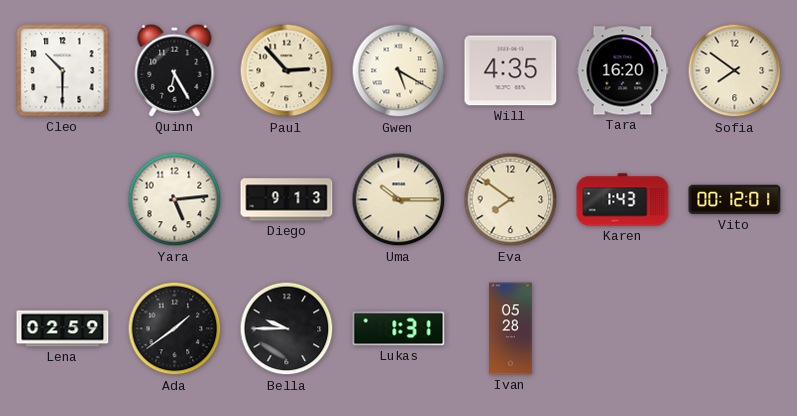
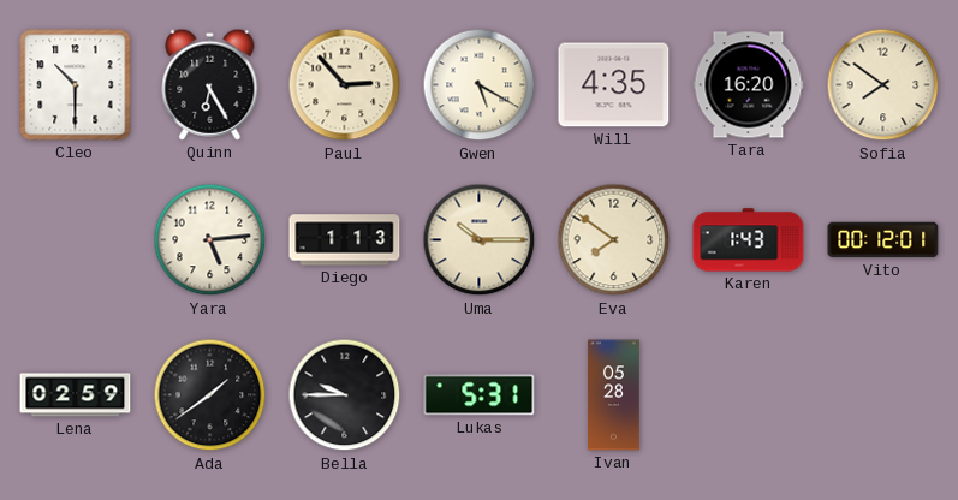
Diego: 9:13 -> 1:13 (345, 240)
Lukas: 1:31 -> 5:31 (480, 395)
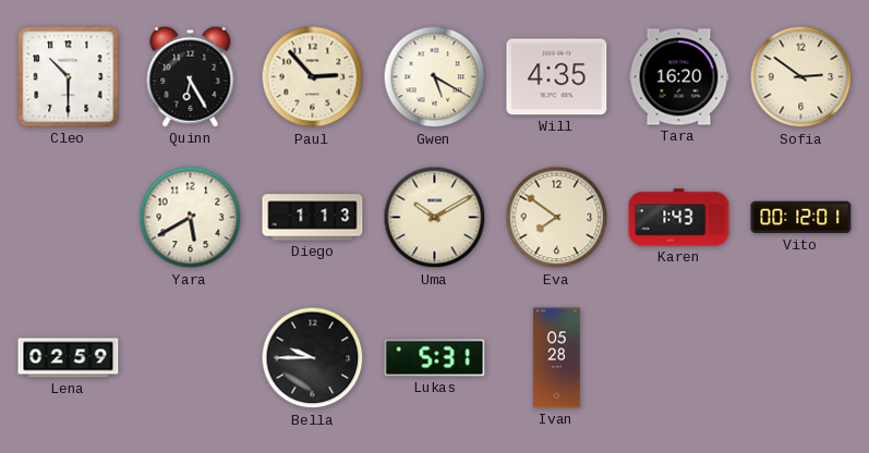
Sofia: 7:51 -> 2:51 (801, 77)
Yara: 5:14 -> 5:40 (191, 218)
Uma: 10:15 -> 10:10 (435, 218)
Ada: 1:39 -> none (210, 395)
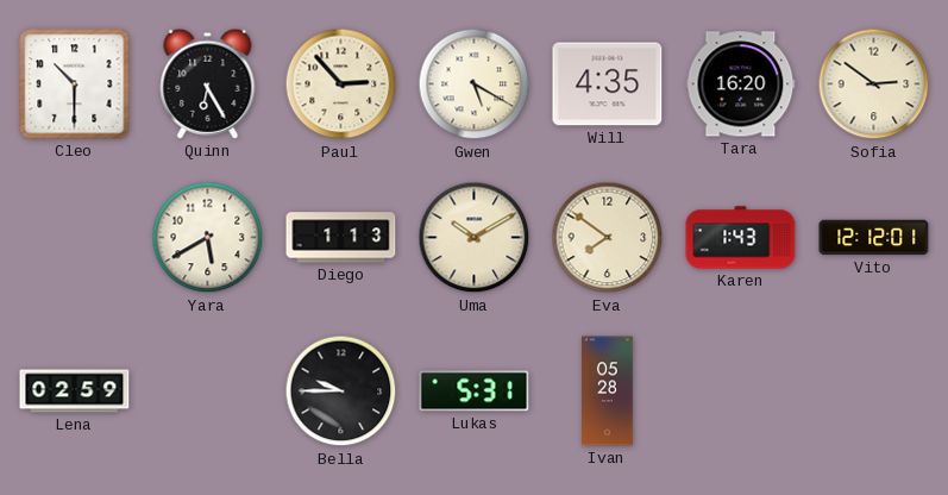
Vito: 00:12 -> 12:12 (874, 238)
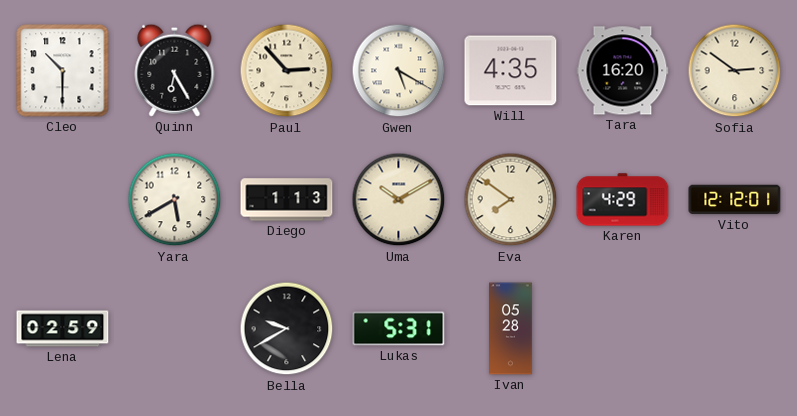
Karen: 1:43 -> 4:29 (623, 200)
Bella: 9:45 -> 9:40 (287, 329)
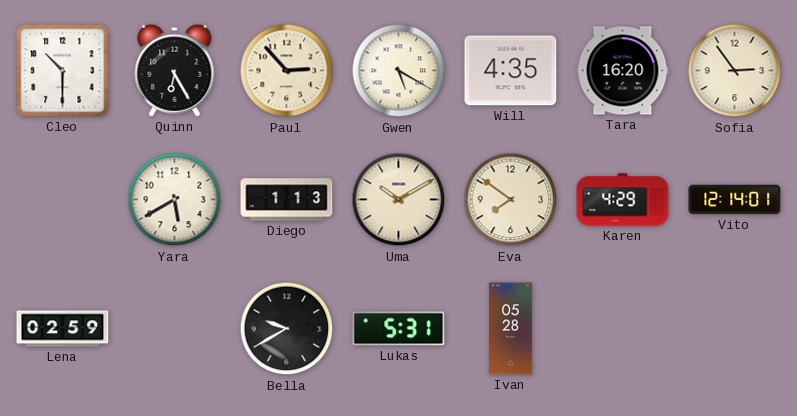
Sofia: 2:51 -> 2:54 (735, 71)
Vito: 12:12 -> 12:14 (735, 200)
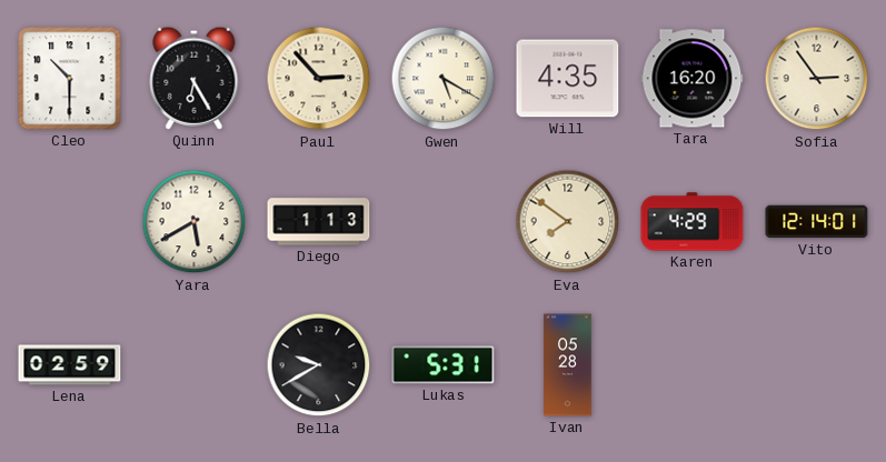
Uma: 10:10 -> none (399, 200)
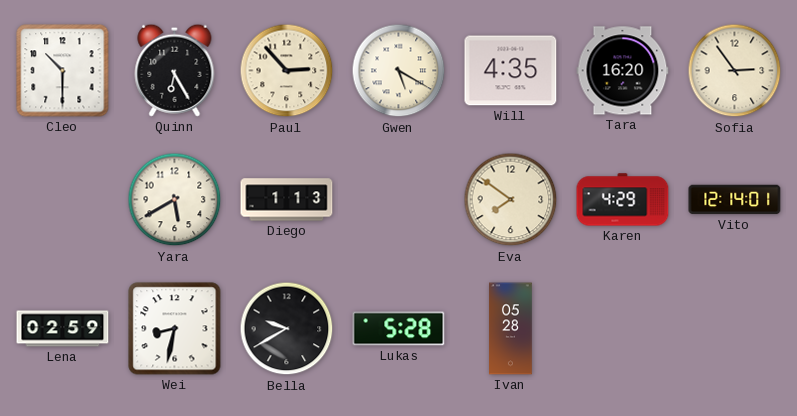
Wei: none -> 8:32 (175, 329)
Lukas: 5:31 -> 5:28 (399, 329)
